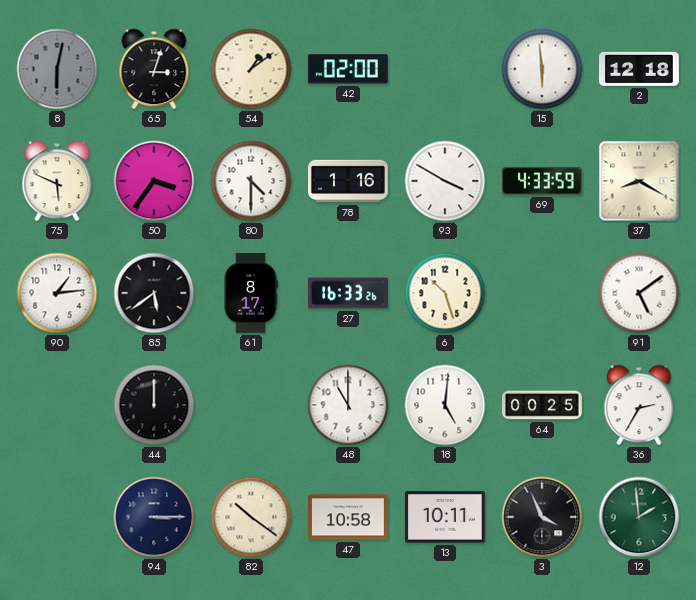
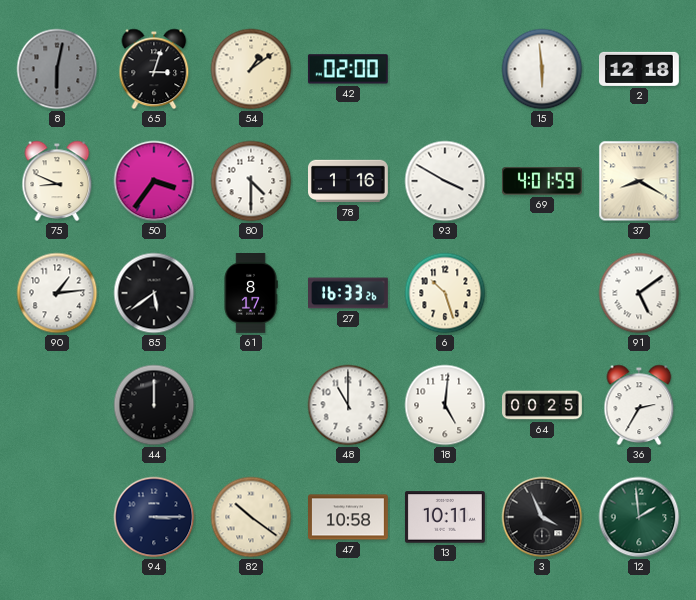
75: 5:49 -> 8:49 (57, 181)
69: 4:33 -> 4:01 (542, 181)
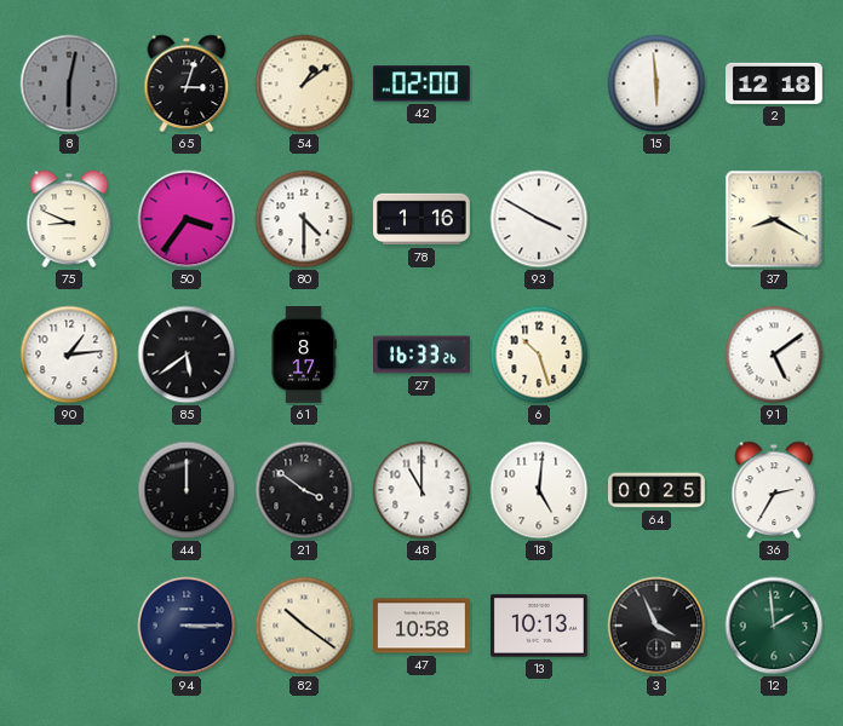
69: 4:01 -> none (542, 181)
21: none -> 3:51 (304, 490)
13: 10:11 -> 10:13 (539, 626)
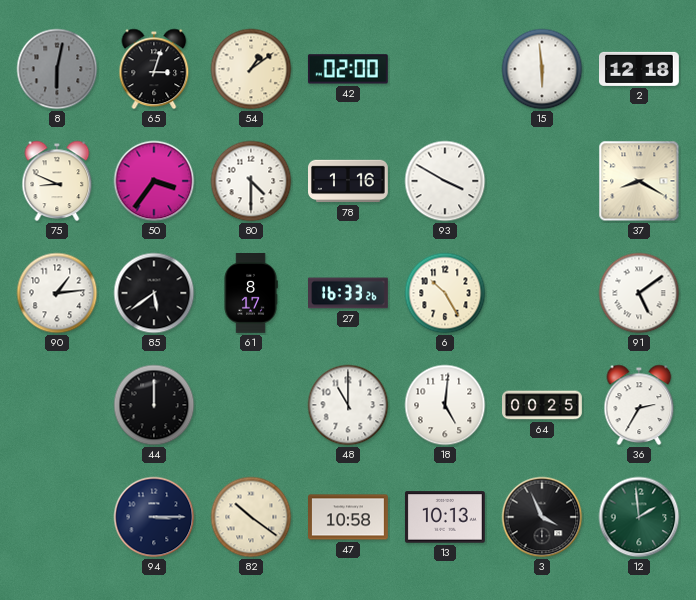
6: 10:27 -> 10:25 (445, 293)
21: 3:51 -> none (304, 490)
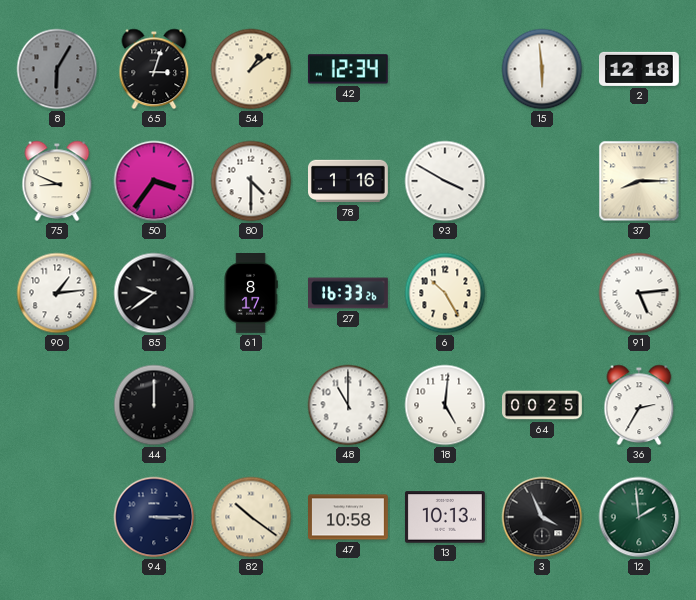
8: 6:02 -> 6:05 (57, 69)
42: 02:00 -> 12:34 (348, 69)
37: 8:20 -> 8:15 (639, 181)
85: 5:39 -> 9:39 (154, 293)
91: 5:09 -> 5:14 (639, 293)
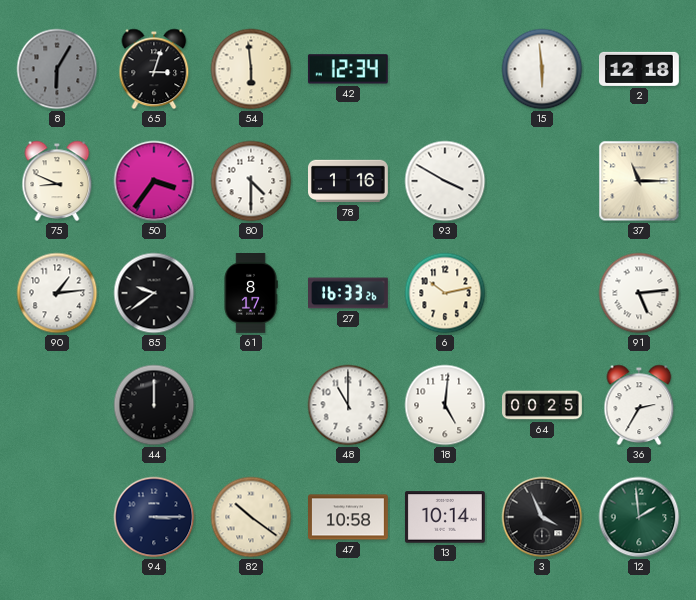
54: 1:09 -> 5:59 (251, 69)
37: 8:15 -> 11:15 (639, 181)
6: 10:25 -> 10:13 (445, 293)
13: 10:13 -> 10:14 (445, 517)
